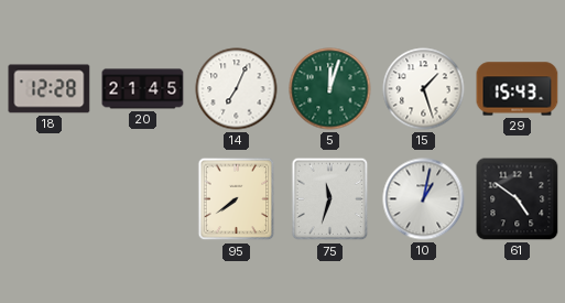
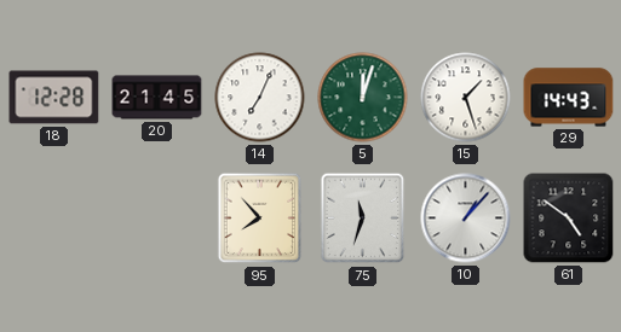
29: 15:43 -> 14:43 (569, 98)
95: 7:39 -> 7:53 (260, 219)
10: 1:02 -> 1:07 (466, 219)
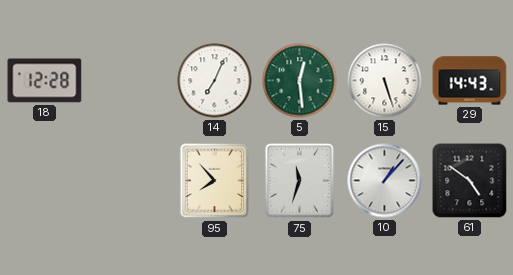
20: 21:45 -> none (157, 98)
5: 12:03 -> 12:29 (300, 81)
15: 1:27 -> 5:27 (385, 81)
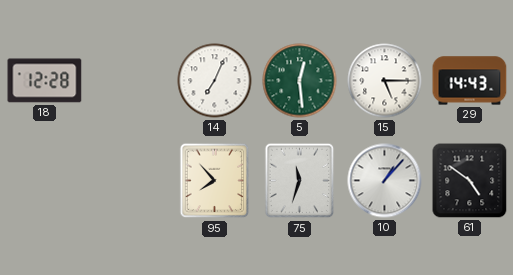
15: 5:27 -> 5:15 (385, 81)
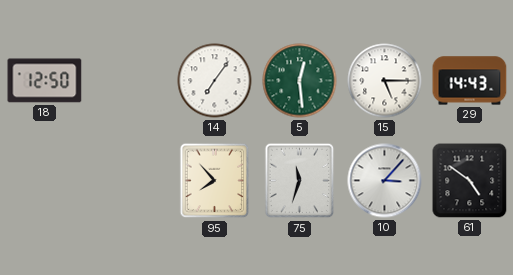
18: 12:28 -> 12:50 (45, 81)
14: 7:04 -> 7:06 (215, 81)
10: 1:07 -> 3:07 (385, 181)
